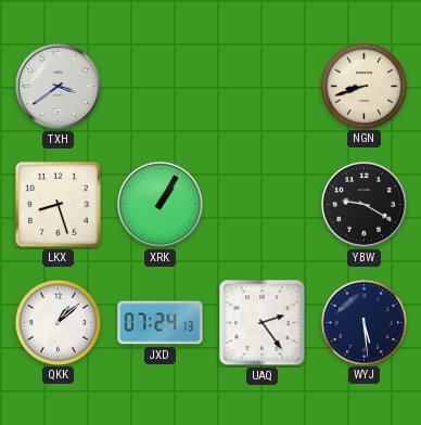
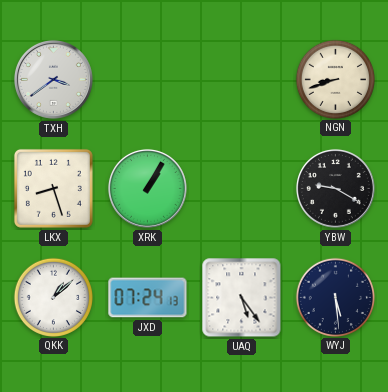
UAQ: 2:24 -> 5:24 (242, 298)
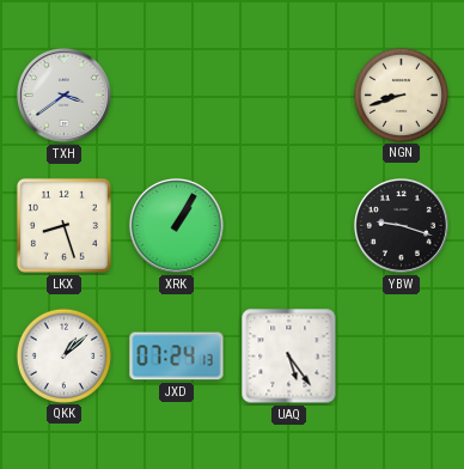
YBW: 9:20 -> 9:18 (401, 225)
WYJ: 5:29 -> none (335, 297)
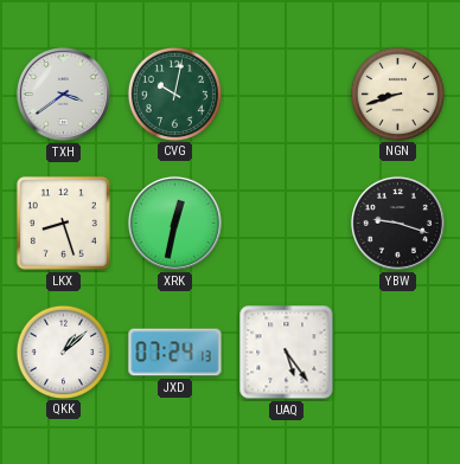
CVG: none -> 10:02 (174, 94)
XRK: 1:05 -> 12:32 (174, 223)
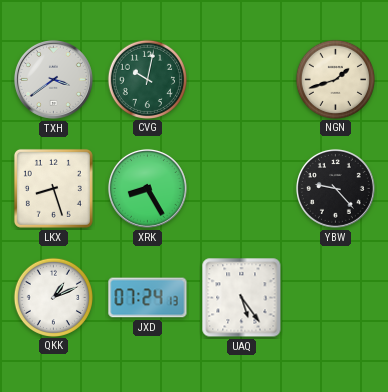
NGN: 8:42 -> 1:42 (335, 79)
XRK: 12:32 -> 8:25 (147, 188)
YBW: 9:18 -> 9:23 (335, 188)
QKK: 1:08 -> 1:11 (53, 297)
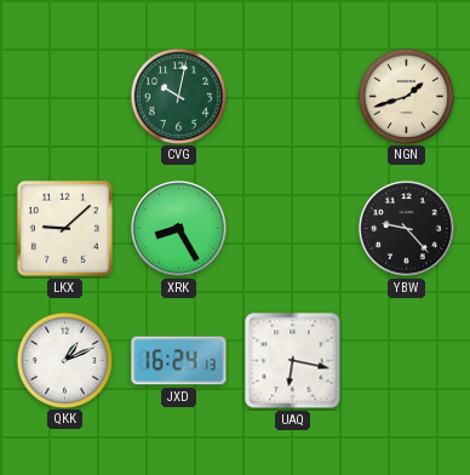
TXH: 3:39 -> none (53, 79)
LKX: 8:27 -> 9:08 (64, 228)
JXD: 07:24 -> 16:24 (179, 361)
UAQ: 5:24 -> 6:17 (293, 361)
